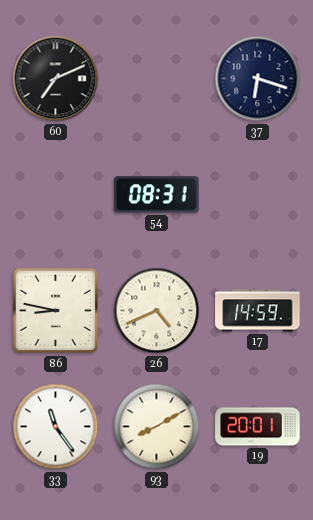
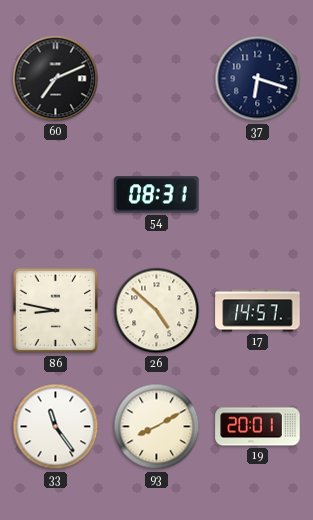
26: 4:41 -> 4:52 (157, 311)
17: 14:59 -> 14:57 (258, 311)
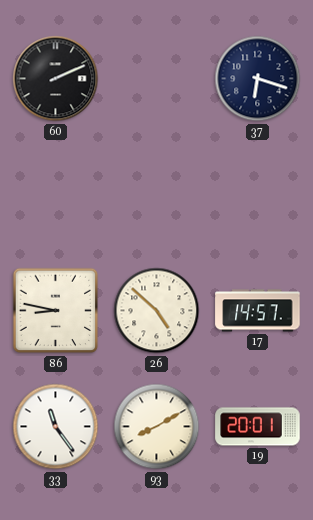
60: 7:11 -> 2:11 (56, 79)
54: 08:31 -> none (157, 195)
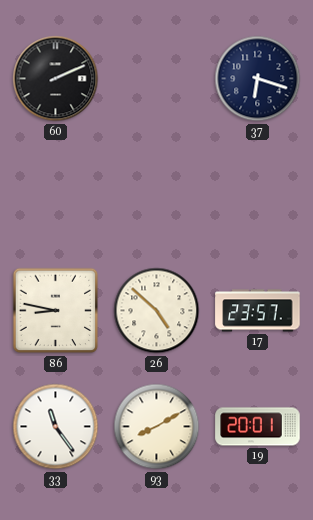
17: 14:57 -> 23:57 (258, 311)
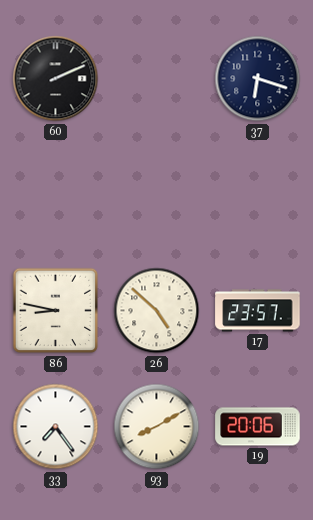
33: 11:24 -> 7:24 (56, 427)
19: 20:01 -> 20:06 (258, 427)
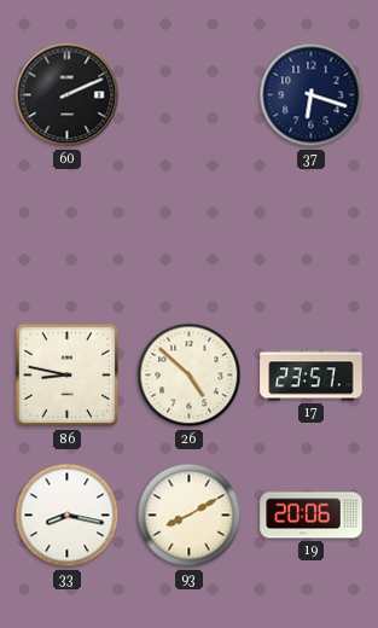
33: 7:24 -> 8:17 (68, 516)
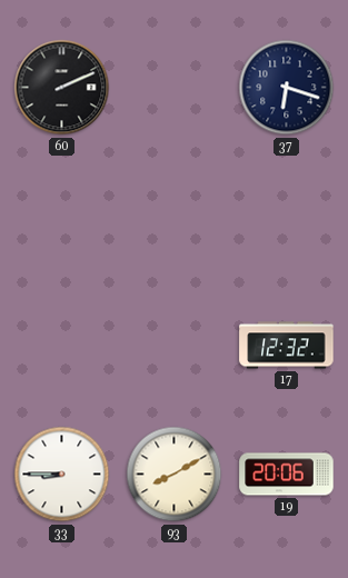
86: 8:47 -> none (68, 376)
26: 4:52 -> none (190, 376)
17: 23:57 -> 12:32 (287, 346)
33: 8:17 -> 8:45 (62, 475)
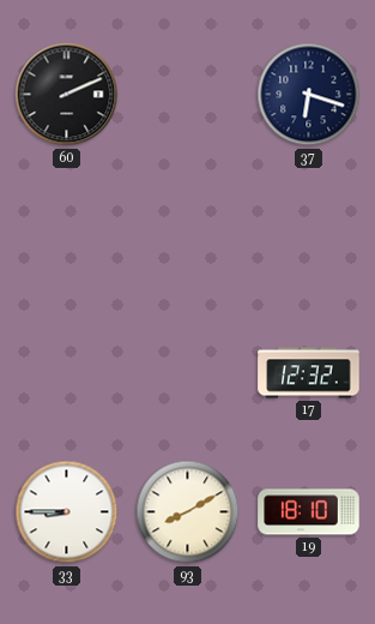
19: 20:06 -> 18:10 (309, 512)
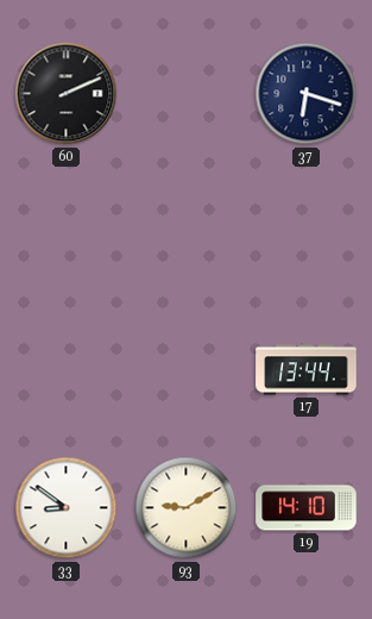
17: 12:32 -> 13:44 (307, 370)
33: 8:45 -> 8:51 (67, 508)
93: 8:10 -> 9:10 (187, 508)
19: 18:10 -> 14:10 (307, 508)
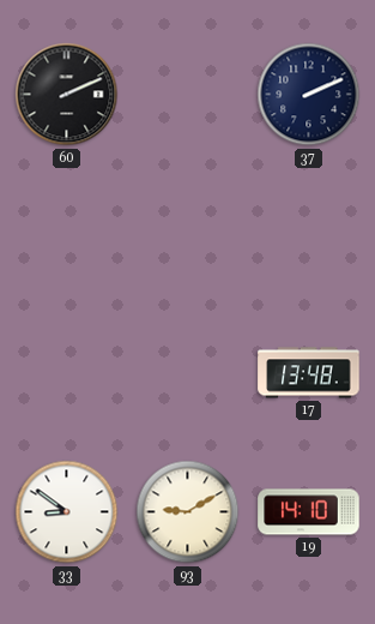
37: 6:18 -> 2:11 (309, 95)
17: 13:44 -> 13:48 (309, 373)
